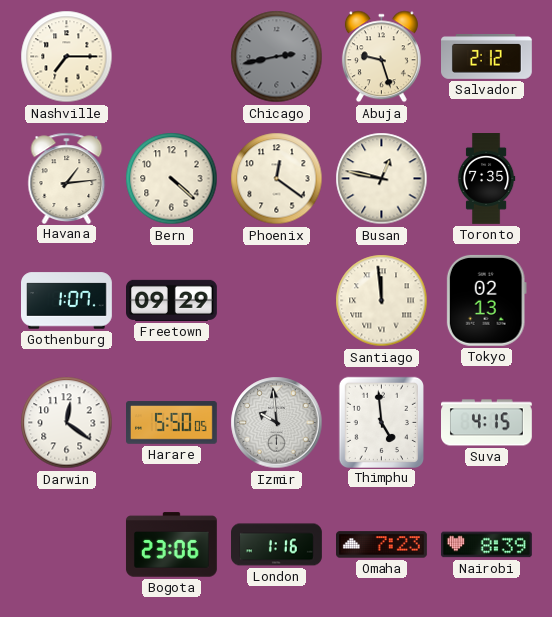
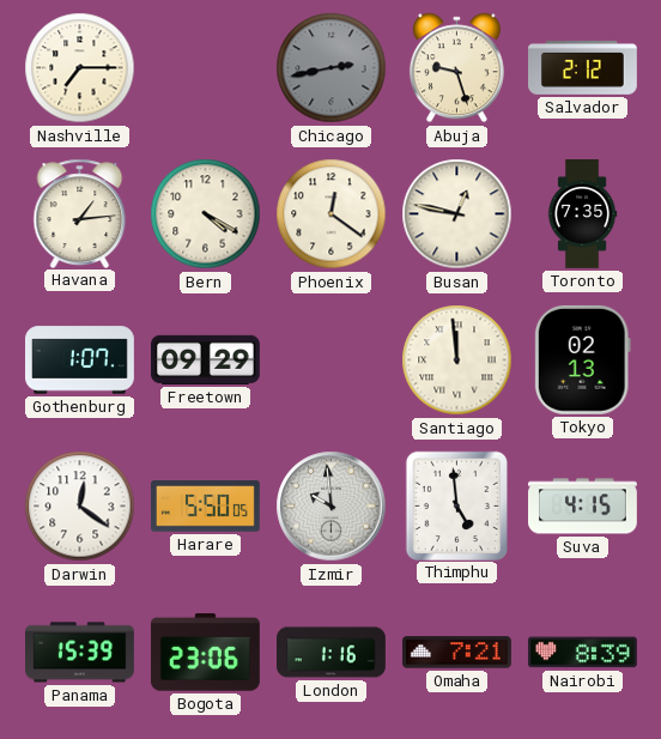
Bern: 4:22 -> 4:20 (206, 214)
Panama: none -> 15:39 (80, 653)
Omaha: 7:23 -> 7:21 (457, 653)
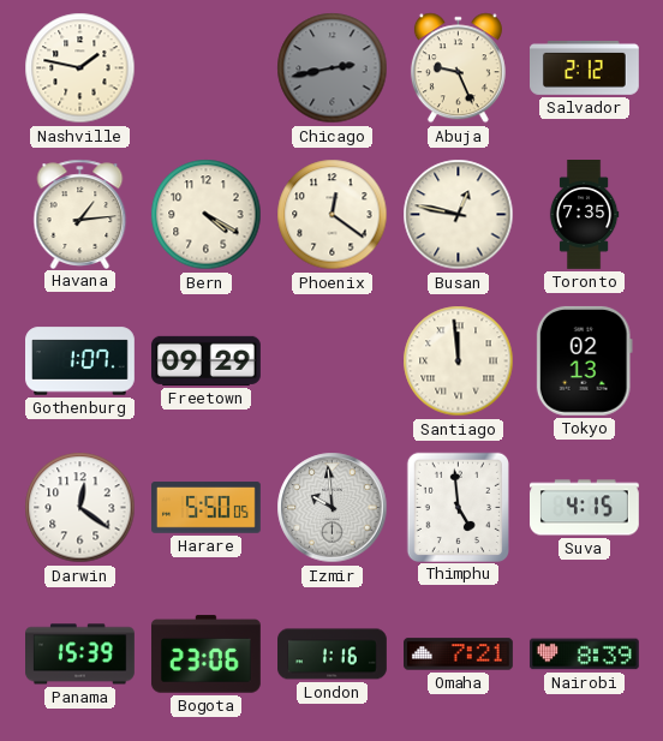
Nashville: 7:15 -> 1:47 (80, 68)
Abuja: 9:27 -> 9:26 (458, 68)
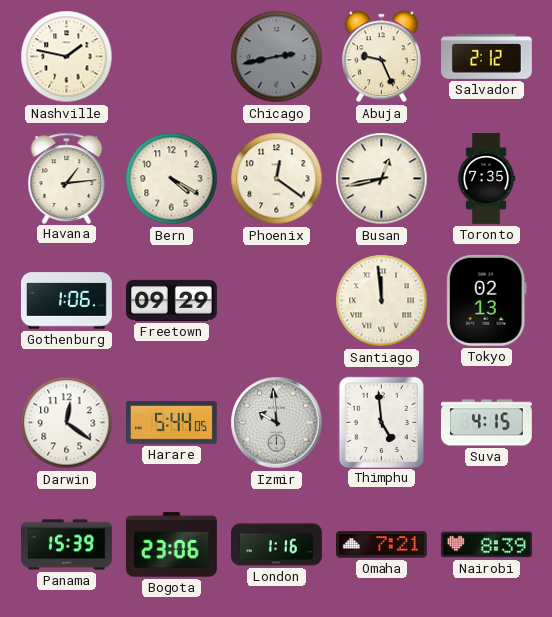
Busan: 12:47 -> 12:43 (382, 179)
Gothenburg: 1:07 -> 1:06 (67, 301)
Harare: 5:50 -> 5:44 (172, 423)
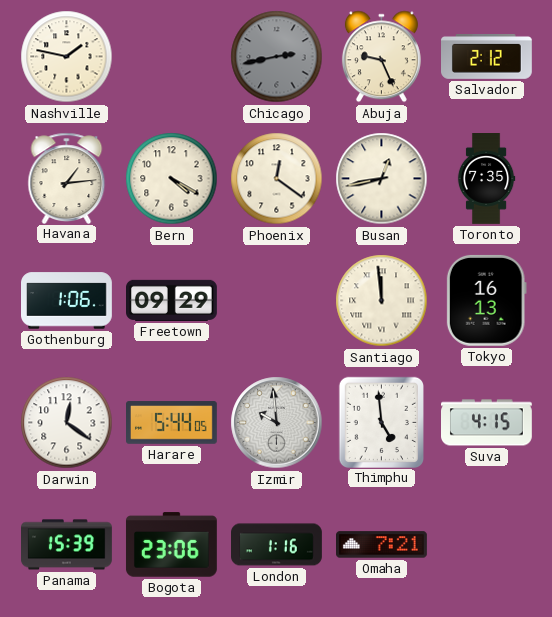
Tokyo: 02:13 -> 16:13 (486, 300)
Nairobi: 8:39 -> none (486, 545)
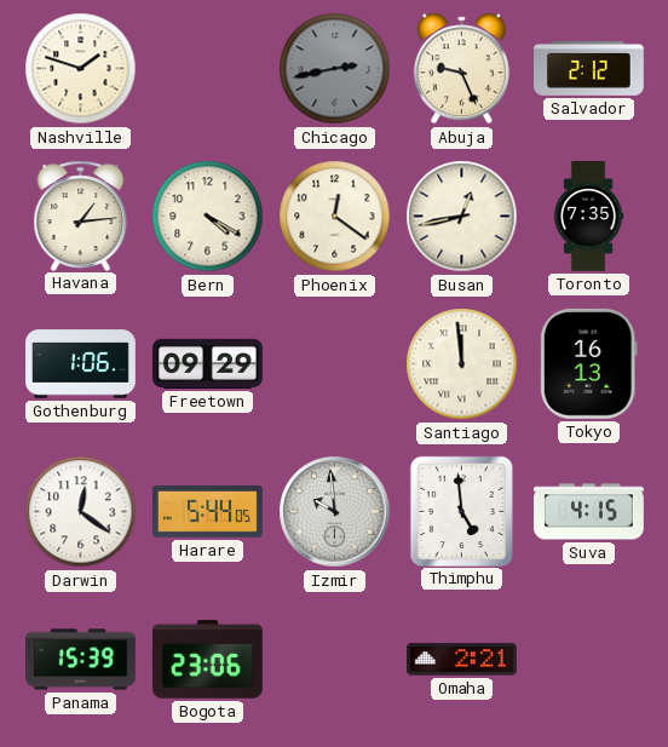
Nashville: 1:47 -> 1:48 (81, 69)
London: 1:16 -> none (277, 545)
Omaha: 7:21 -> 2:21 (462, 660)
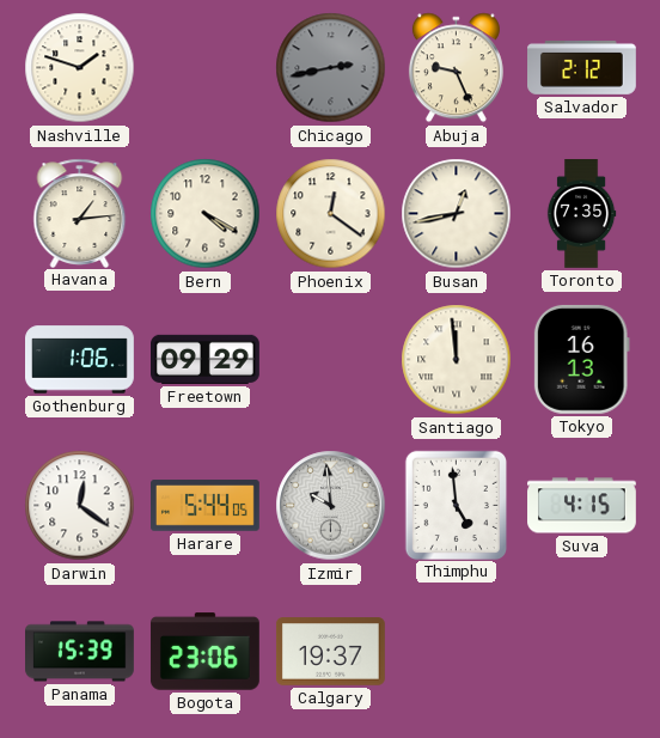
Calgary: none -> 19:37 (330, 652)
Omaha: 2:21 -> none (462, 660)
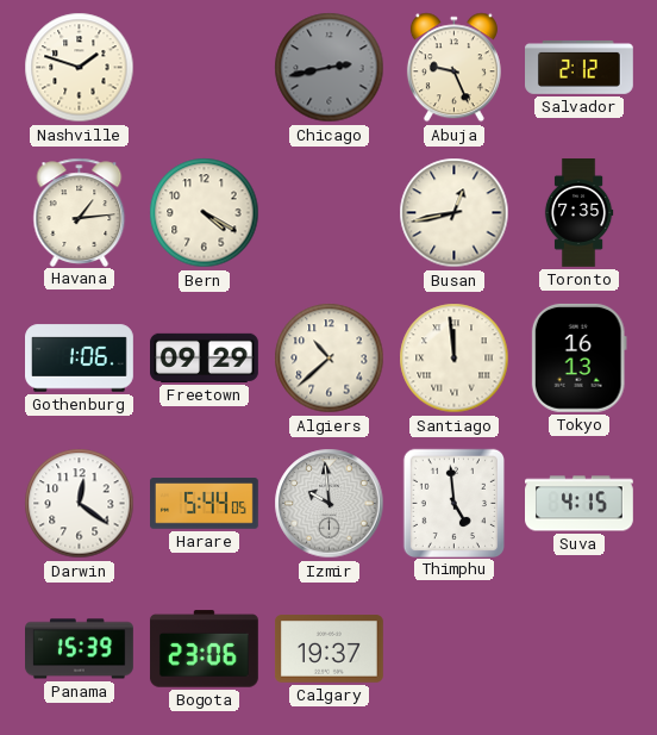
Phoenix: 12:21 -> none (331, 214)
Algiers: none -> 10:38 (330, 359)
